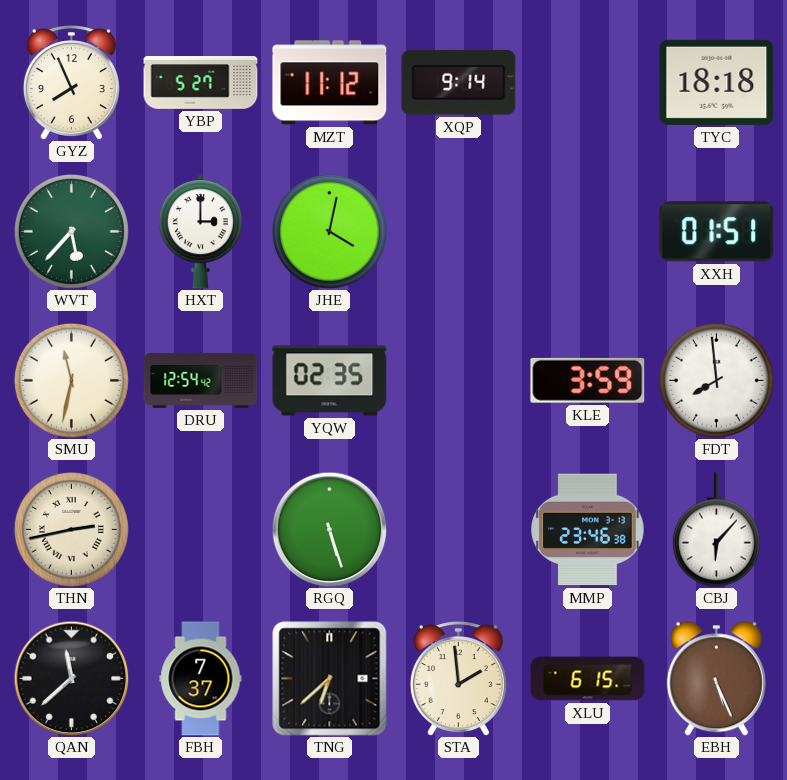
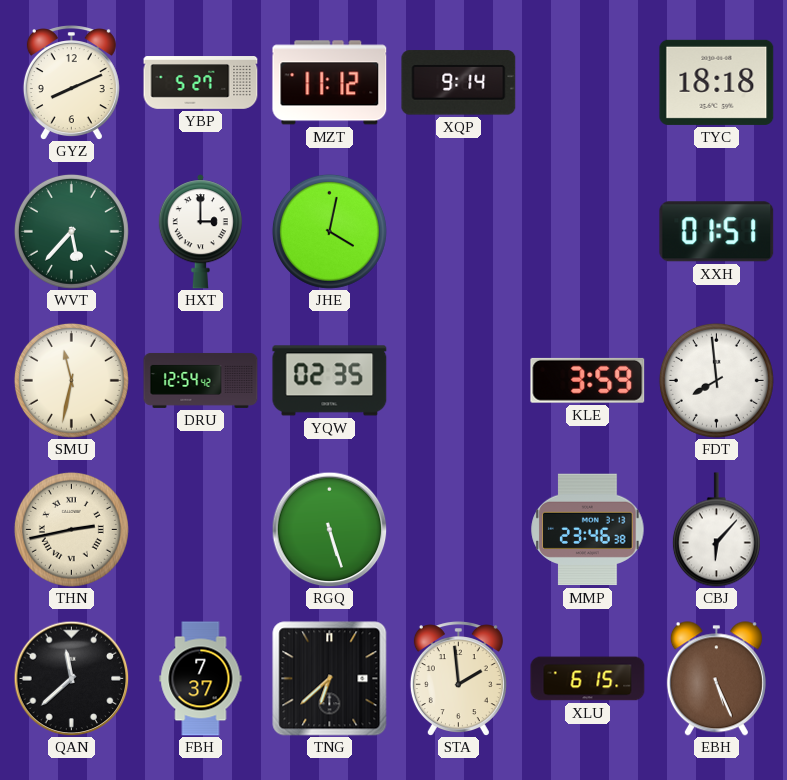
GYZ: 7:56 -> 8:11 (71, 82)
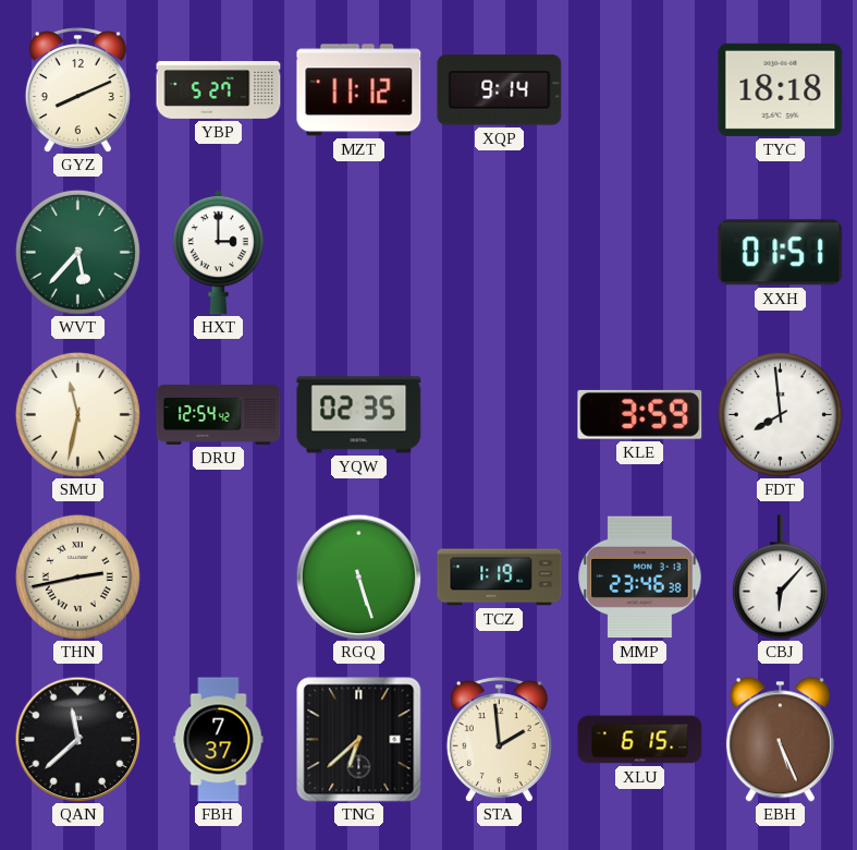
JHE: 4:02 -> none (329, 231)
TCZ: none -> 1:19 (500, 578)
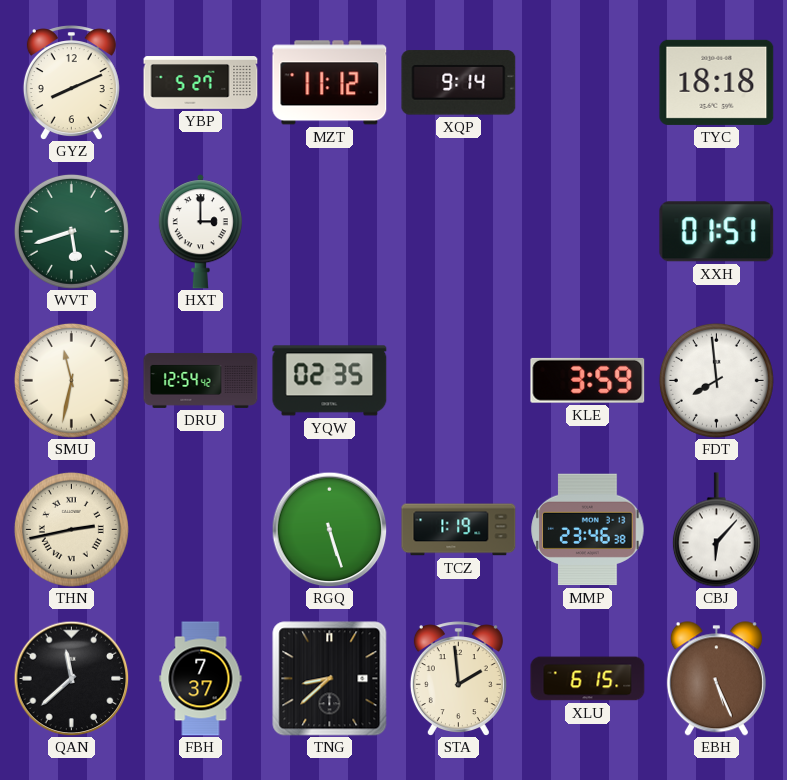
WVT: 5:37 -> 5:42 (71, 231)
TNG: 6:38 -> 8:38 (330, 679)
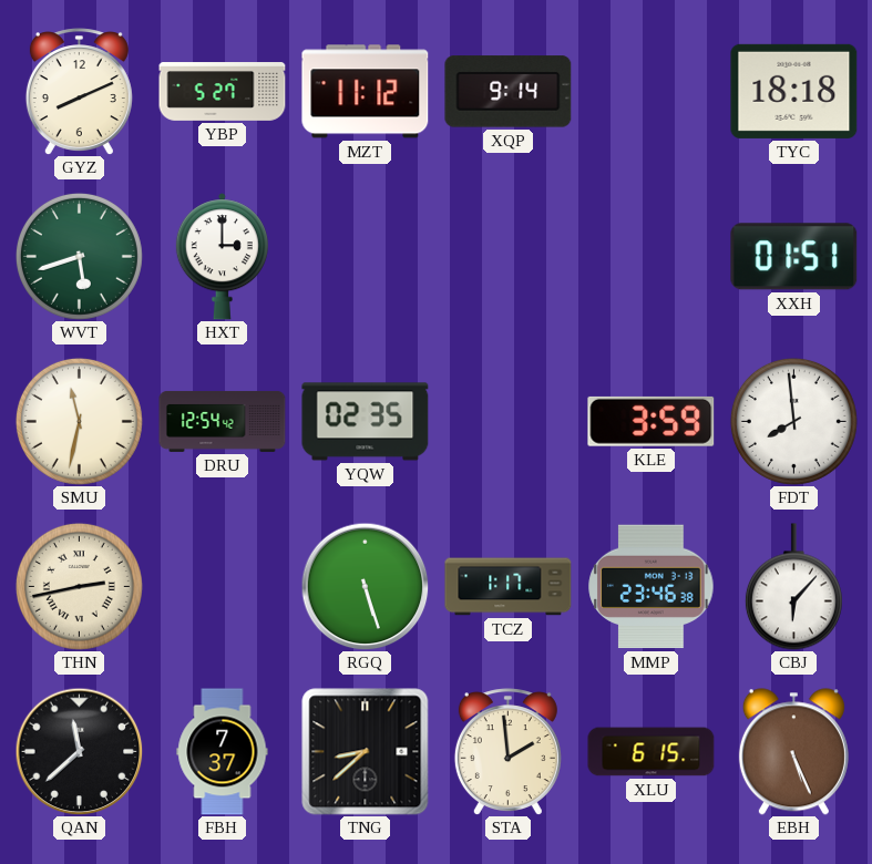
TCZ: 1:19 -> 1:17 (509, 587)
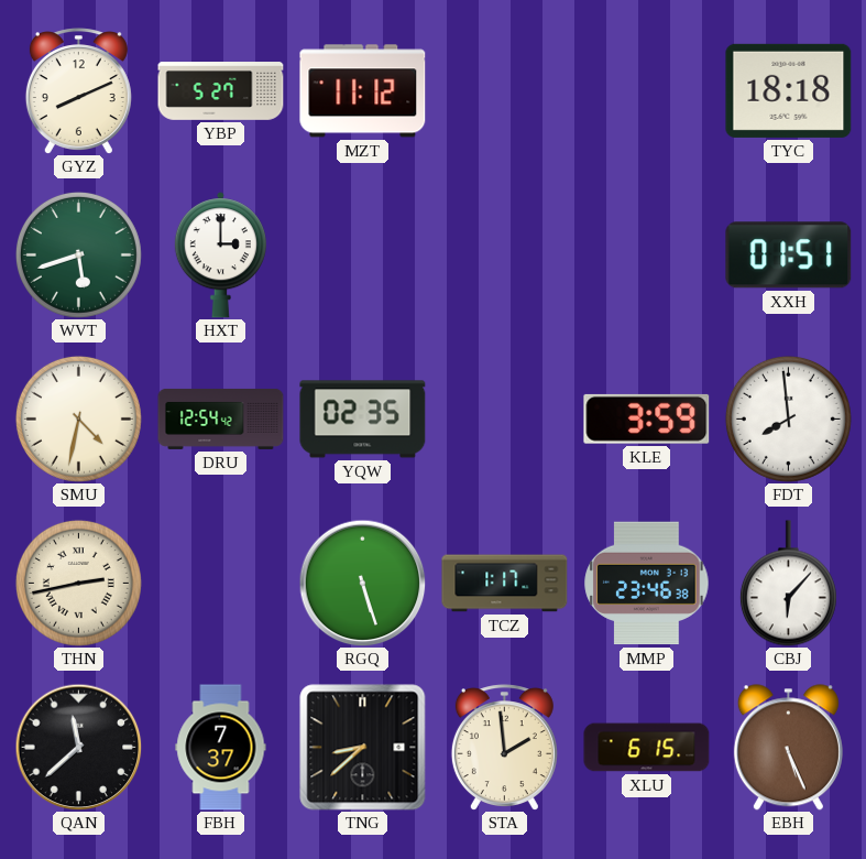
XQP: 9:14 -> none (509, 92)
SMU: 11:32 -> 4:32 (78, 418)
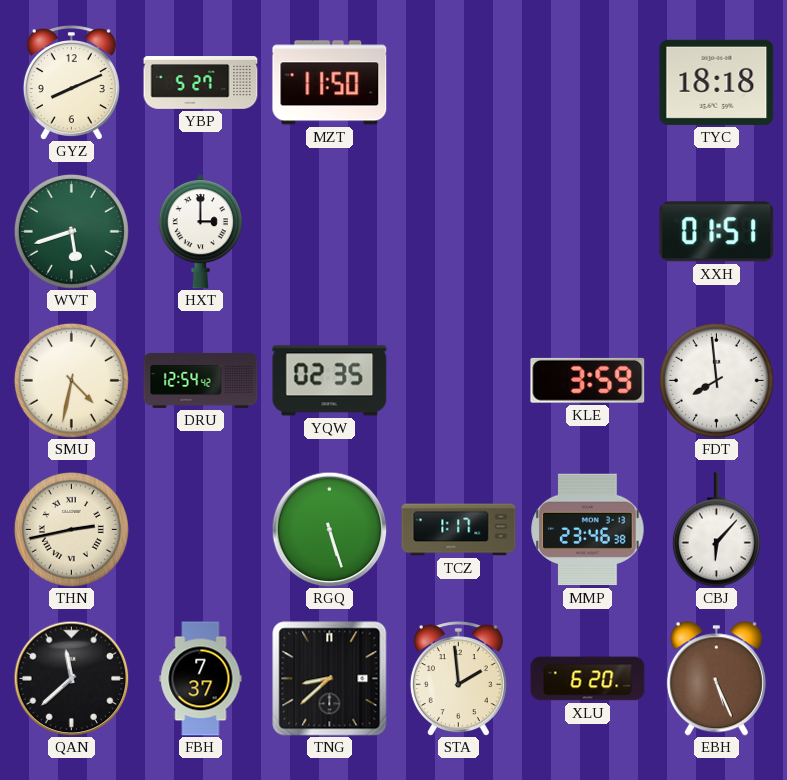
MZT: 11:12 -> 11:50 (330, 83)
XLU: 6:15 -> 6:20 (588, 679)
